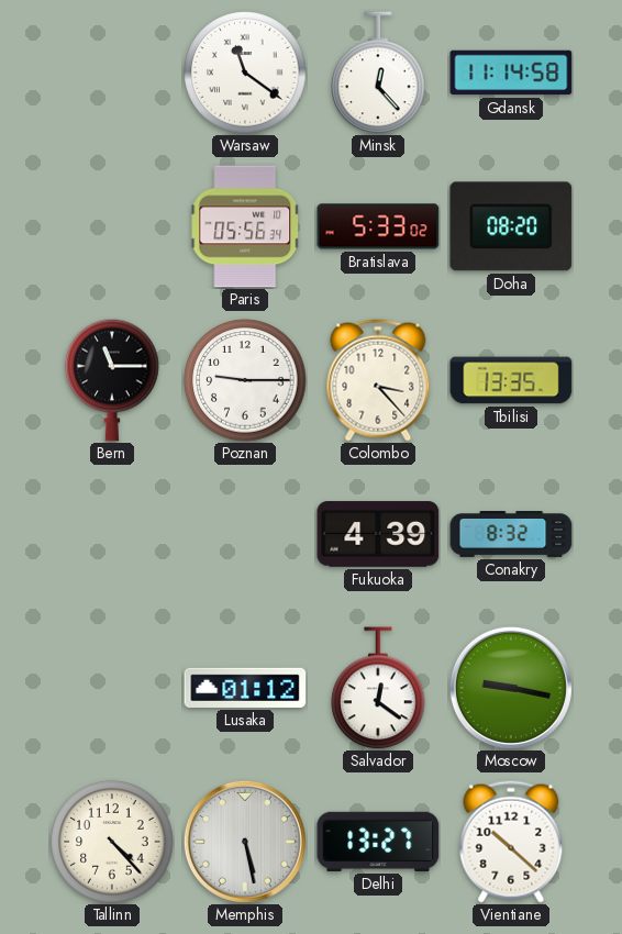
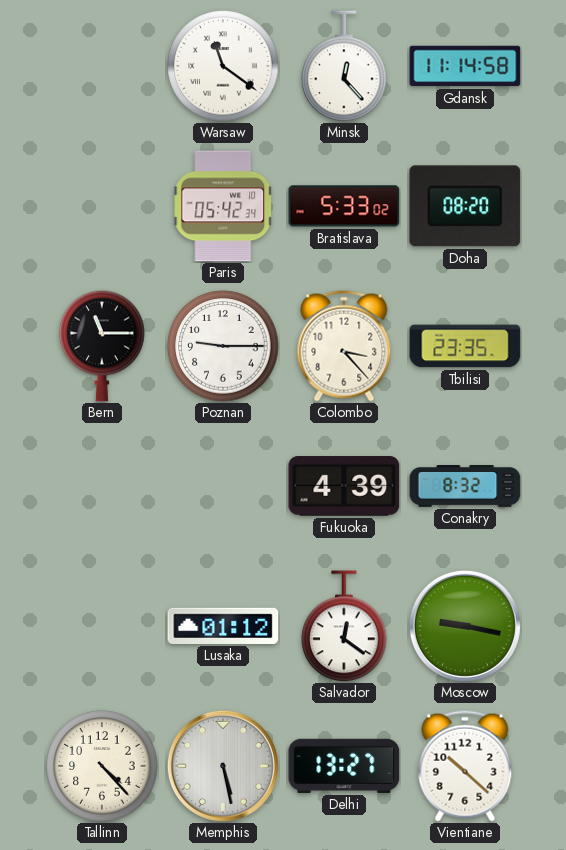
Paris: 05:56 -> 05:42 (223, 206)
Tbilisi: 13:35 -> 23:35 (465, 346)
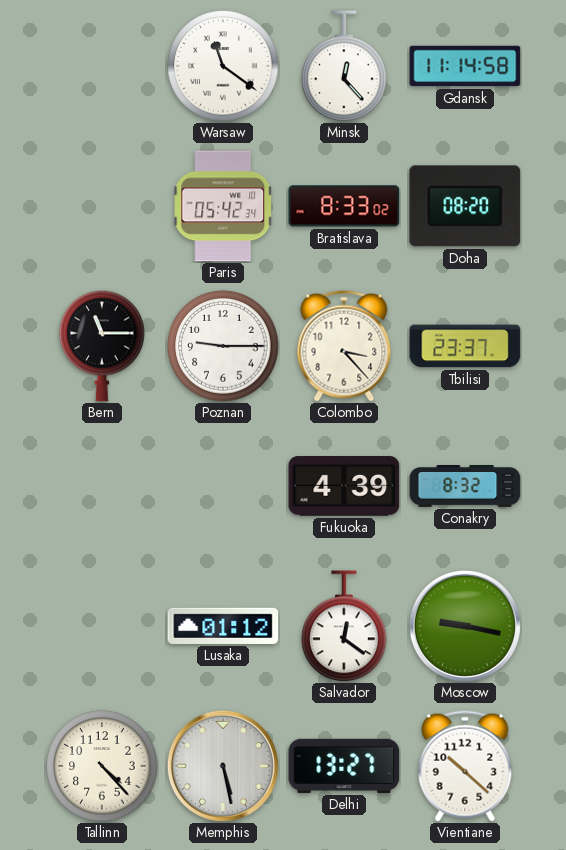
Bratislava: 5:33 -> 8:33 (344, 206)
Tbilisi: 23:35 -> 23:37 (465, 346)
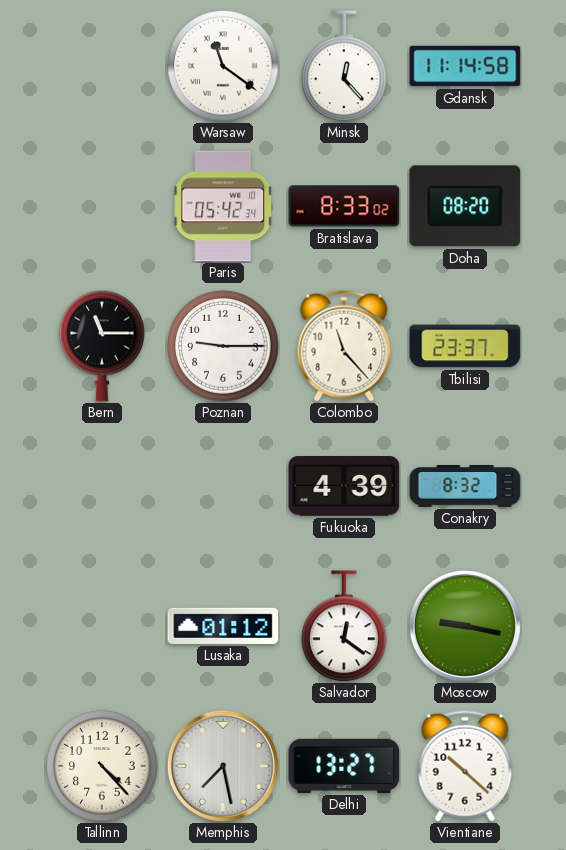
Colombo: 3:23 -> 11:23 (344, 346)
Memphis: 5:28 -> 7:28 (223, 766)
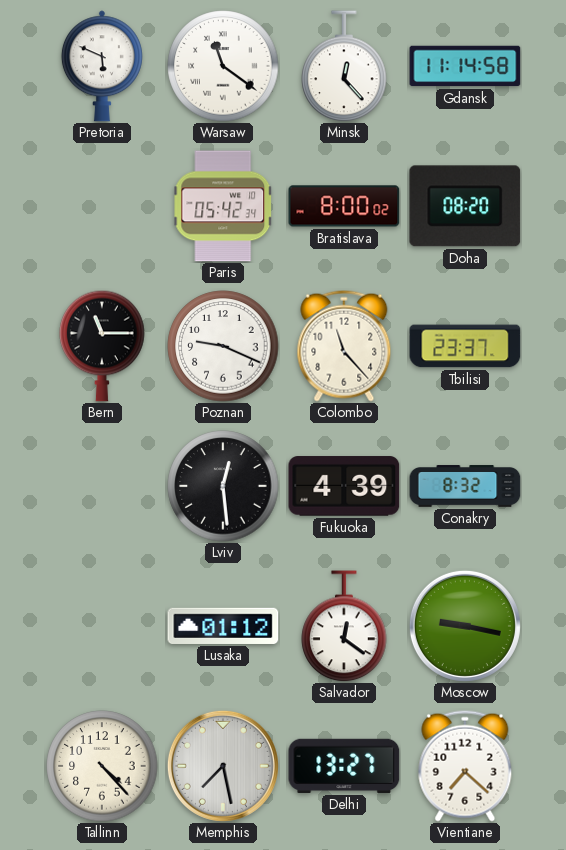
Pretoria: none -> 5:49 (102, 66)
Bratislava: 8:33 -> 8:00 (344, 206)
Poznan: 9:15 -> 9:19 (223, 346)
Lviv: none -> 12:29 (223, 486)
Vientiane: 10:22 -> 7:22 (465, 766)
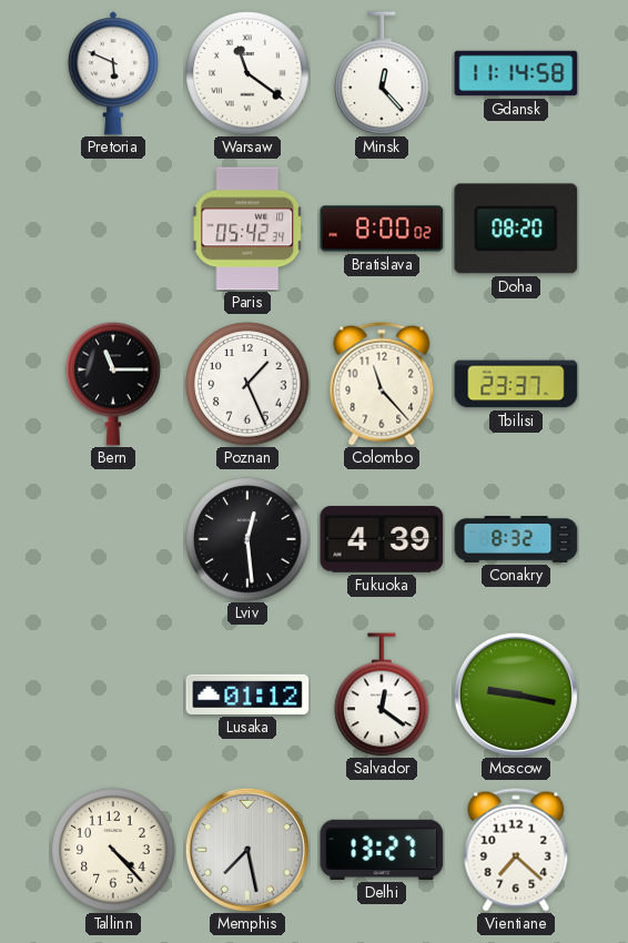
Poznan: 9:19 -> 1:26 (247, 384)
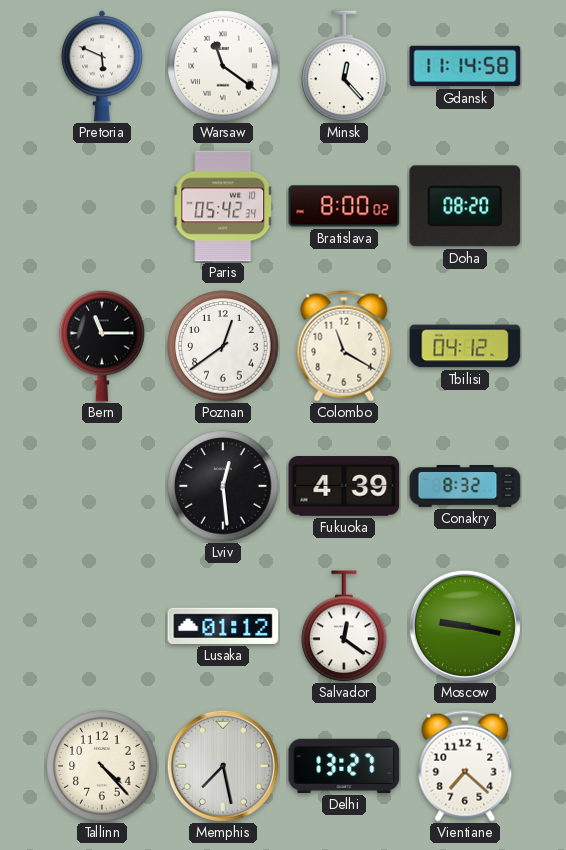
Poznan: 1:26 -> 12:39 (223, 346)
Colombo: 11:23 -> 11:20 (344, 346)
Tbilisi: 23:37 -> 04:12 (465, 346)
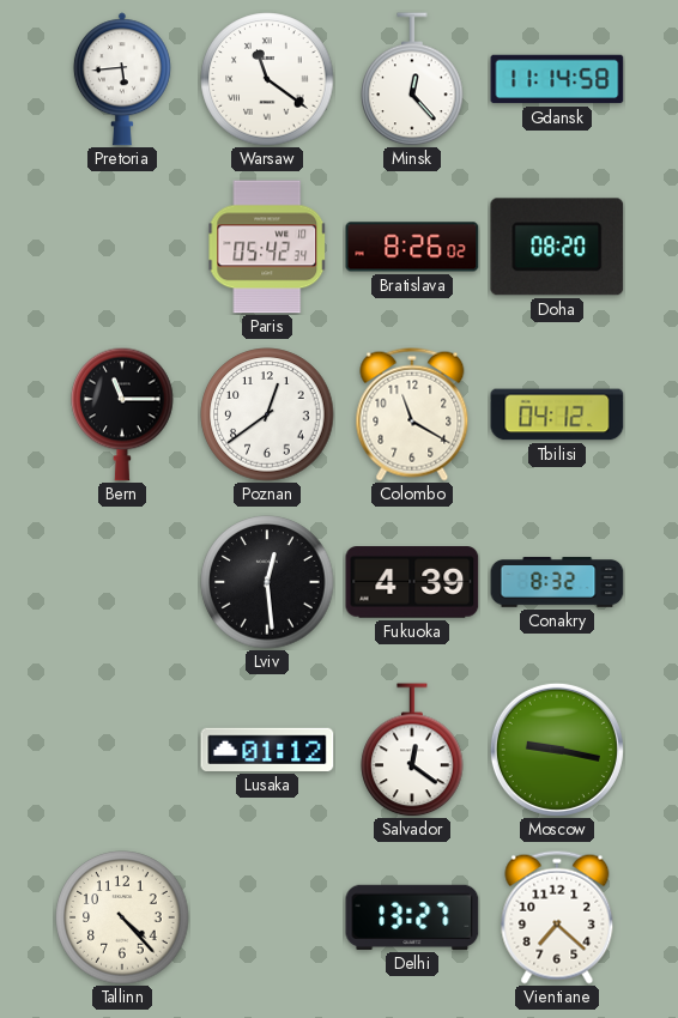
Pretoria: 5:49 -> 5:44 (122, 79)
Bratislava: 8:00 -> 8:26 (412, 247)
Memphis: 7:28 -> none (223, 766)
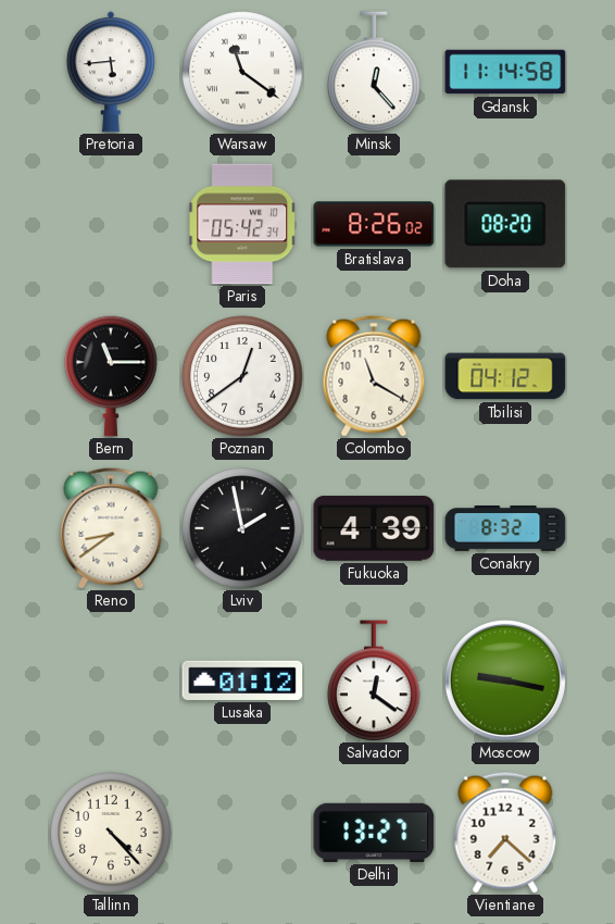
Reno: none -> 8:39 (111, 528)
Lviv: 12:29 -> 1:58 (242, 528)
